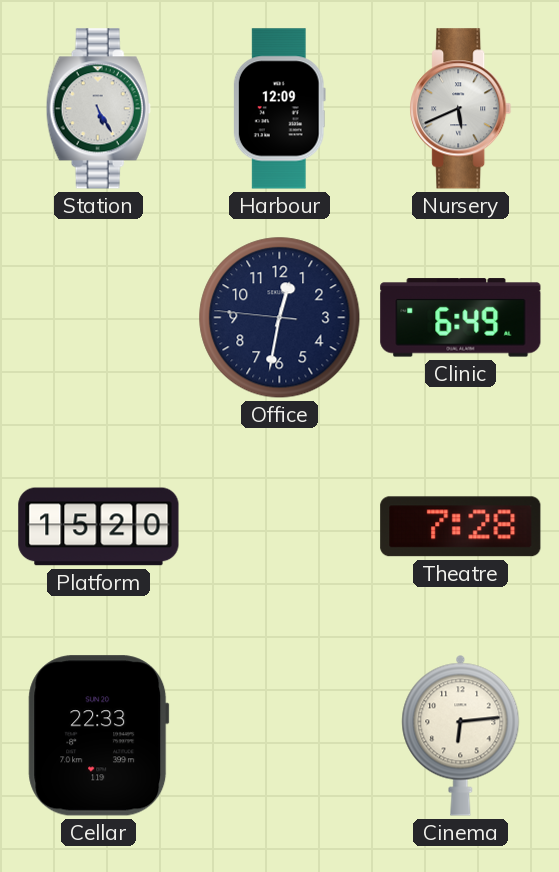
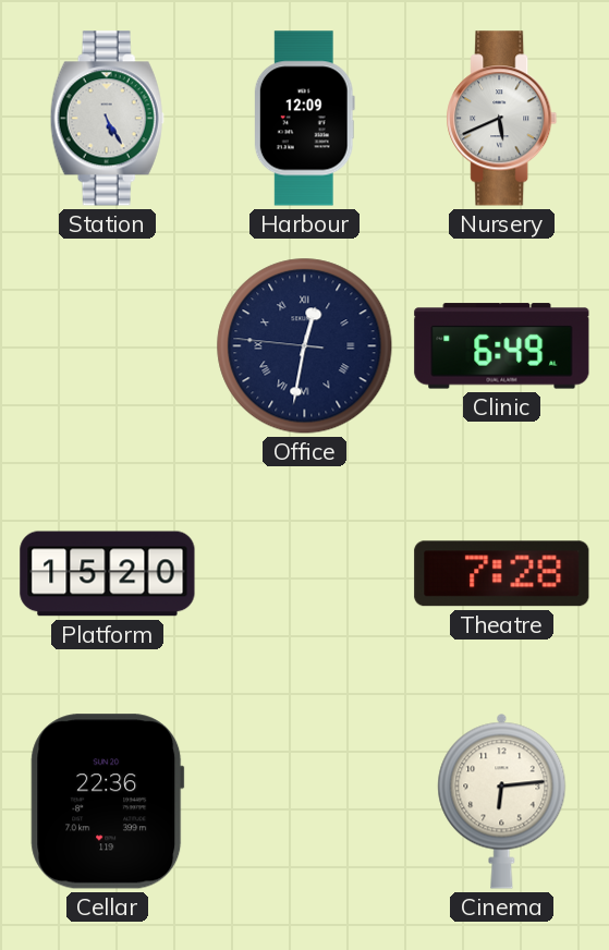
Office numerals: Arabic -> Roman (305, 346)
Cellar: 22:33 -> 22:36 (108, 802)
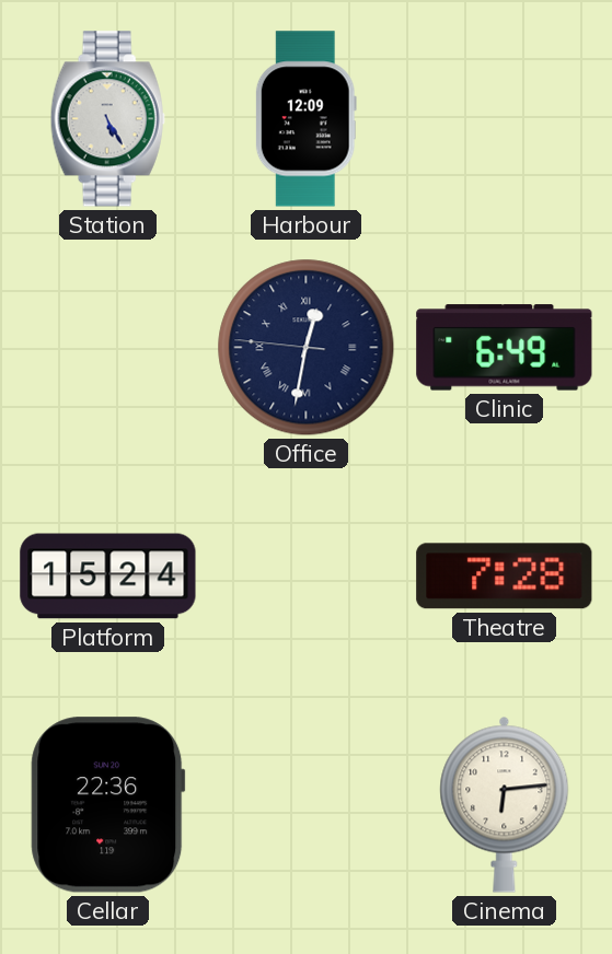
Nursery: 5:41 -> none (502, 119)
Platform: 15:20 -> 15:24 (108, 577)
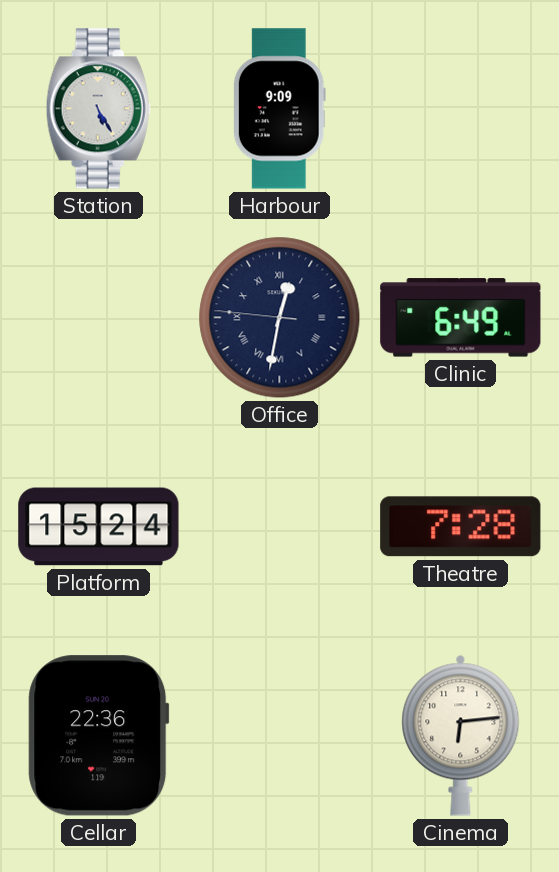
Harbour: 12:09 -> 9:09 (279, 109)
